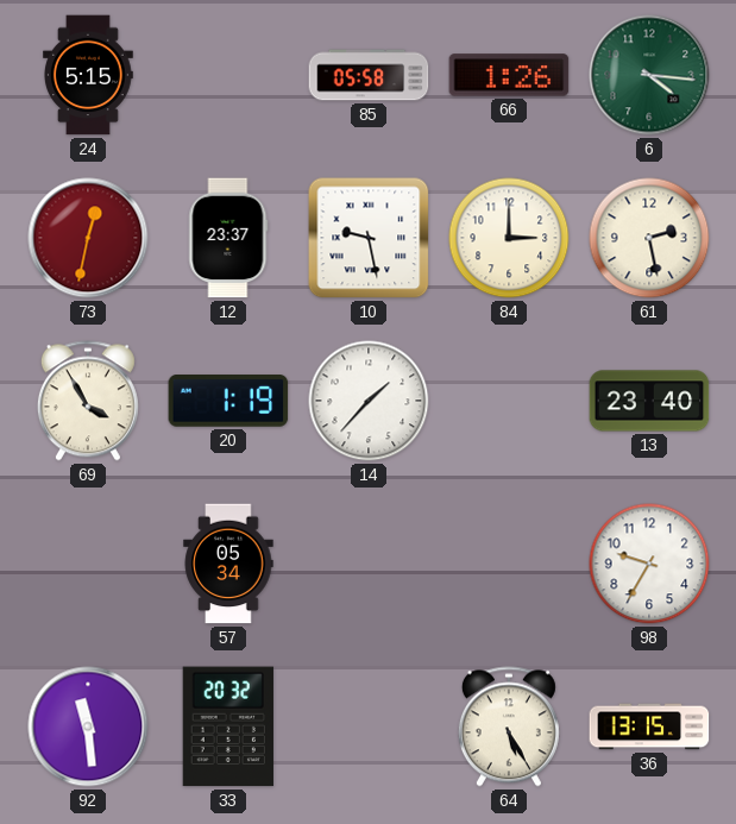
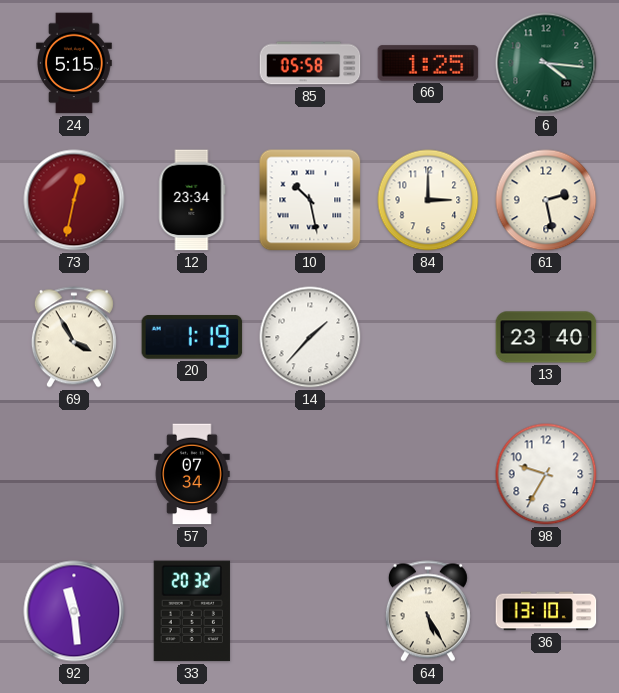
66: 1:26 -> 1:25 (428, 63)
12: 23:37 -> 23:34 (192, 200)
10: 9:28 -> 10:28 (310, 200)
57: 05:34 -> 07:34 (192, 474)
36: 13:15 -> 13:10 (546, 611)
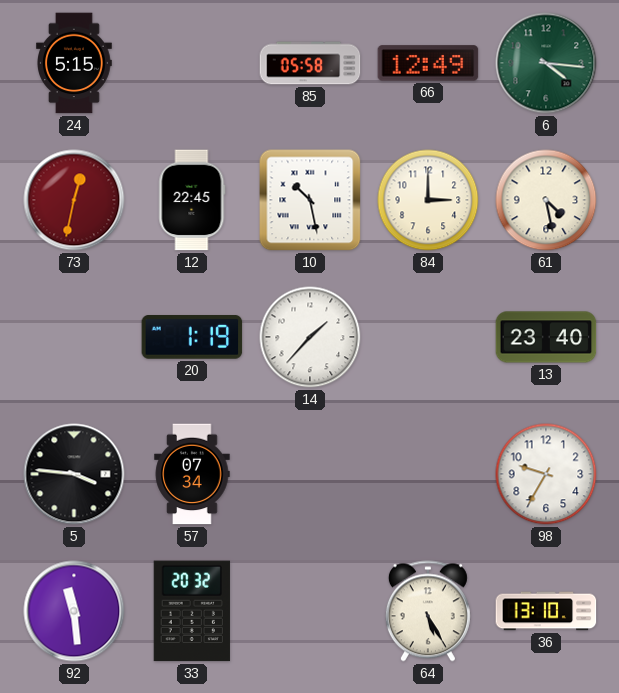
66: 1:25 -> 12:49 (428, 63)
12: 23:34 -> 22:45 (192, 200)
61: 2:28 -> 4:28 (546, 200)
69: 3:55 -> none (74, 337)
5: none -> 3:46 (74, 474)
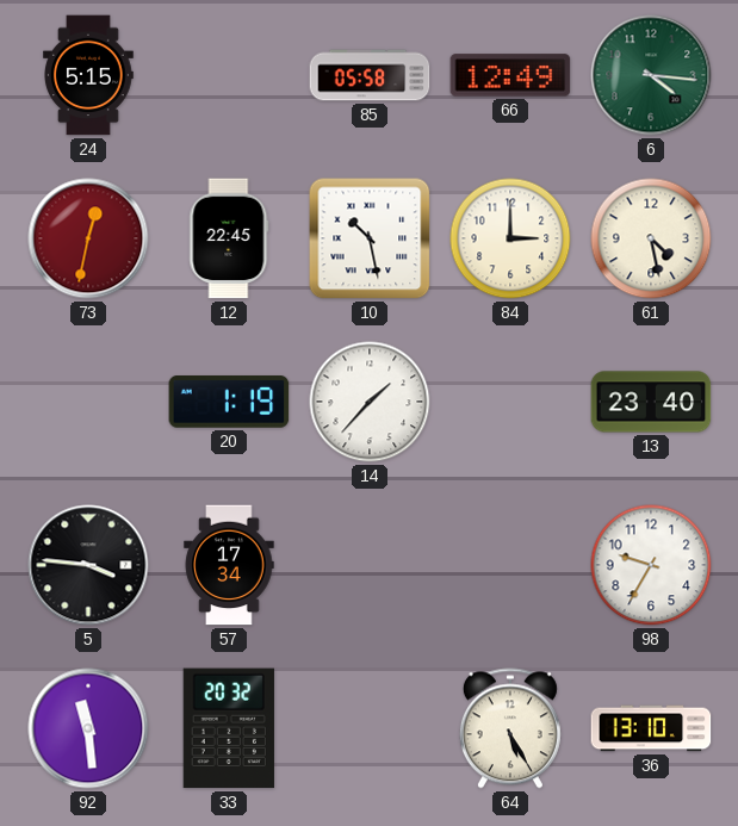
57: 07:34 -> 17:34 (229, 565)
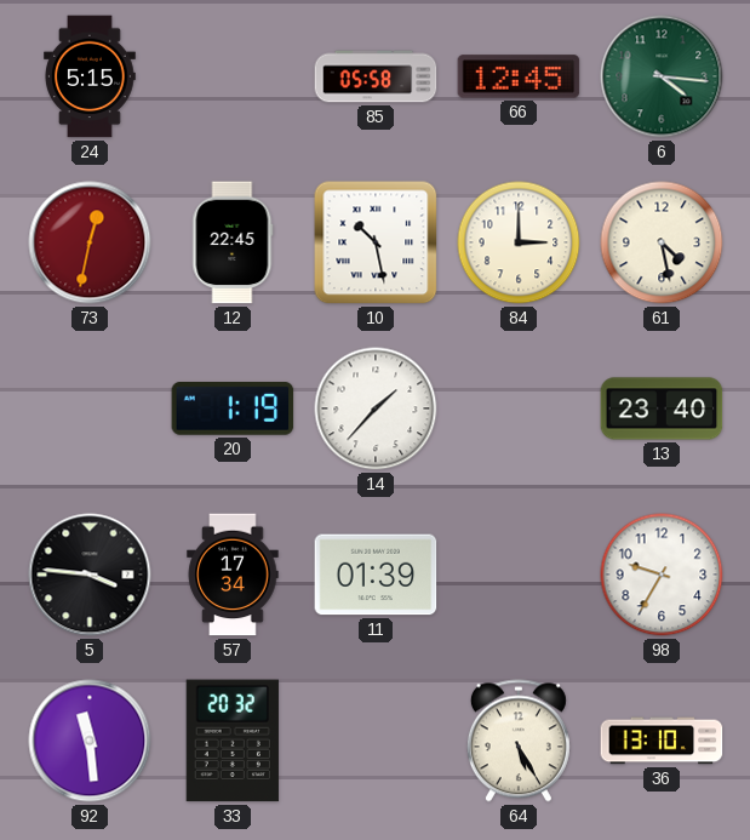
66: 12:49 -> 12:45 (519, 76)
11: none -> 01:39 (376, 575)
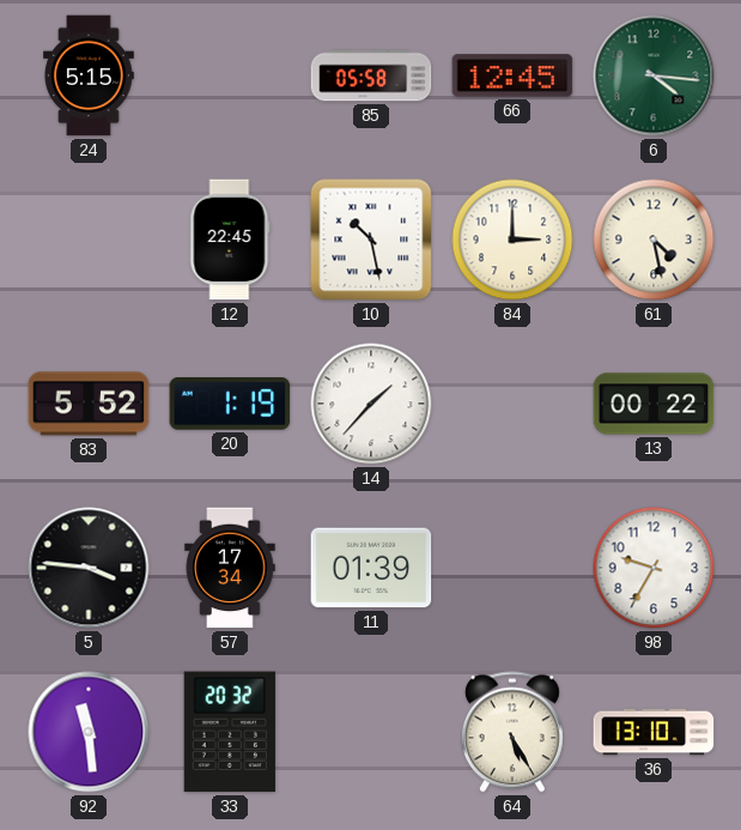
73: 12:32 -> none (90, 242)
83: none -> 5:52 (89, 404)
13: 23:40 -> 00:22 (654, 404)
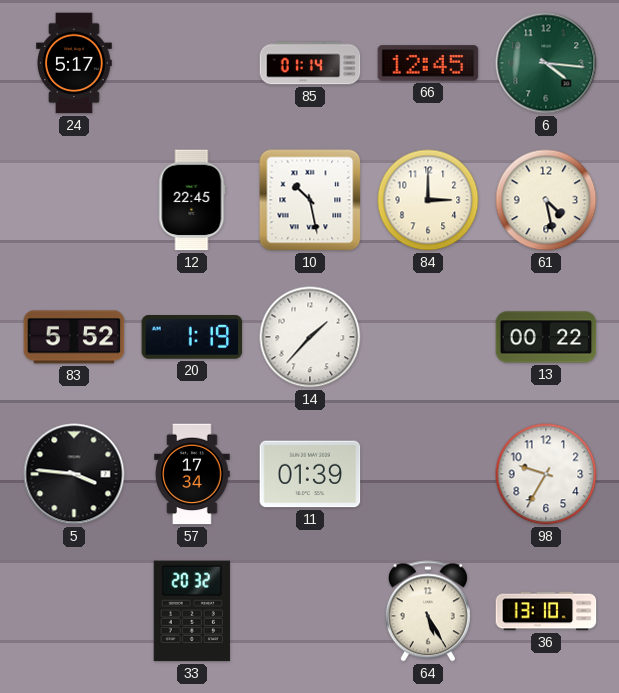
24: 5:15 -> 5:17 (75, 63)
85: 05:58 -> 01:14 (310, 63)
92: 11:29 -> none (89, 732)
